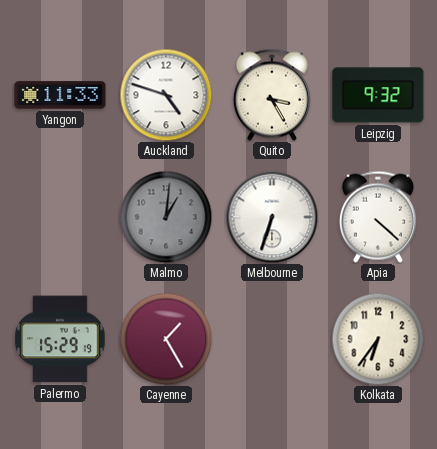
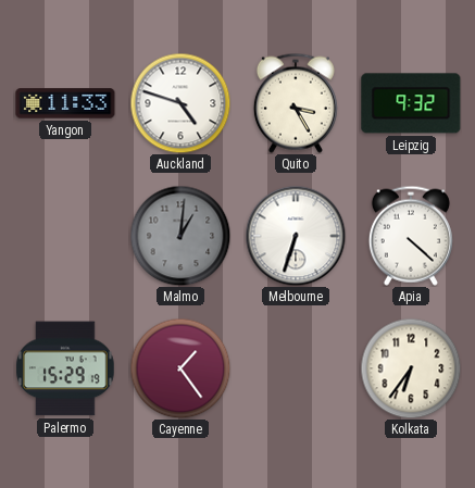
Cayenne: 1:25 -> 1:24 (180, 368)
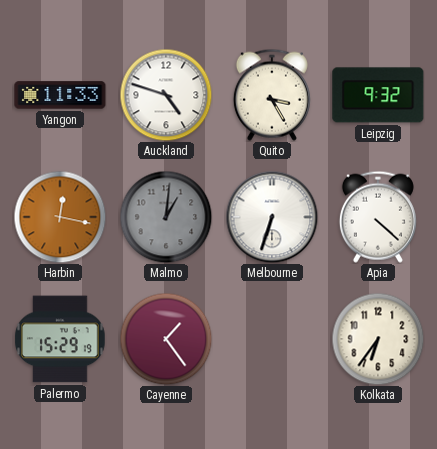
Harbin: none -> 12:17 (60, 217)
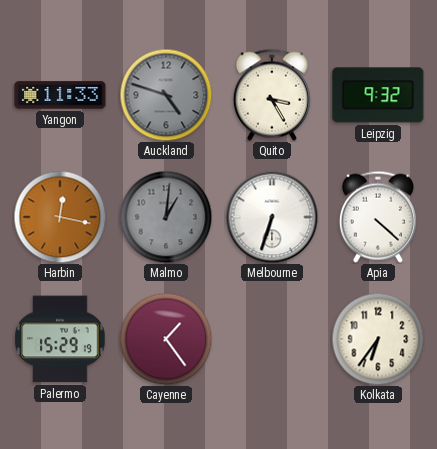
Auckland dial: white -> grey (166, 95)
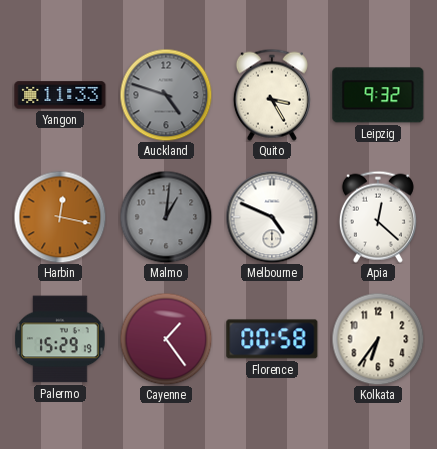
Melbourne: 6:33 -> 4:49 (272, 217)
Apia: 4:22 -> 12:22 (378, 217)
Florence: none -> 00:58 (272, 339)
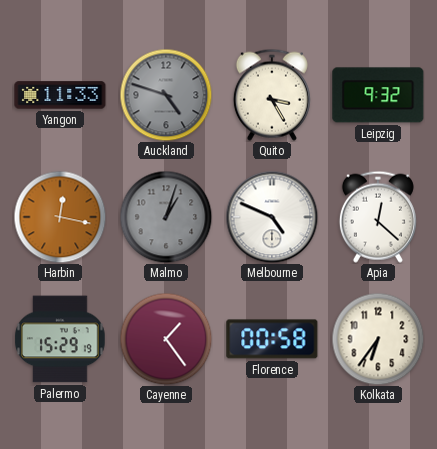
Malmo: 1:01 -> 1:03 (166, 217)
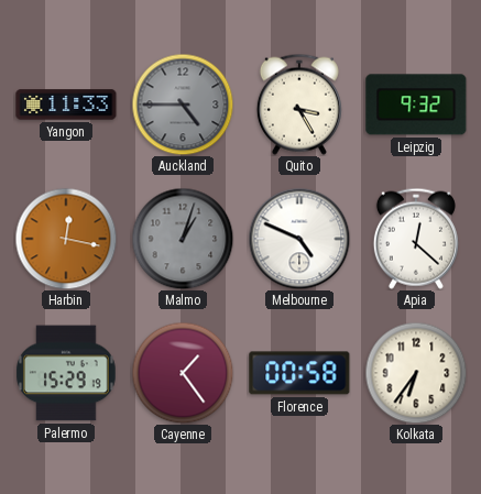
Auckland: 4:48 -> 4:45 (183, 105)
